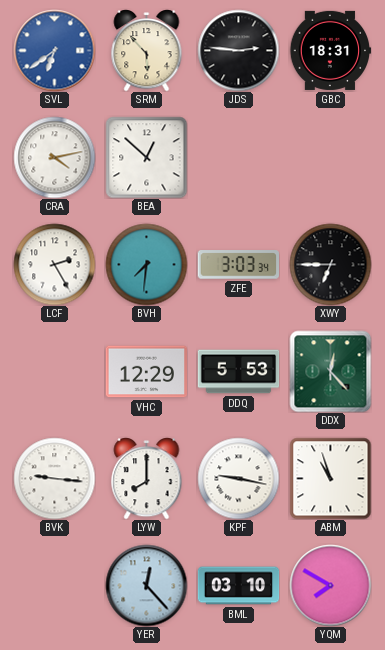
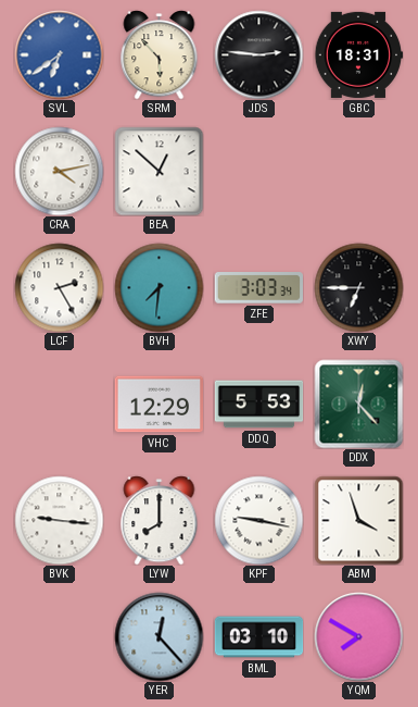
ABM: 10:57 -> 3:57 (358, 520)
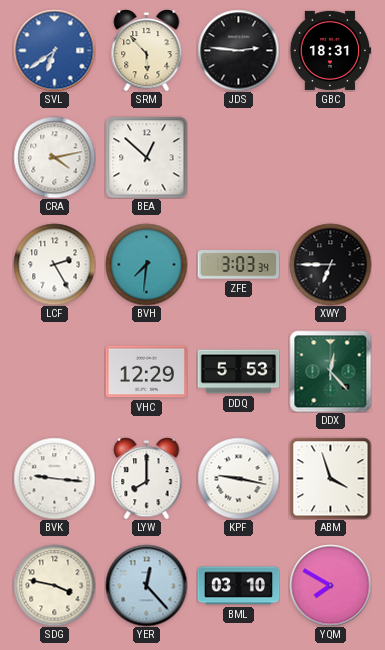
SDG: none -> 3:47 (54, 585)
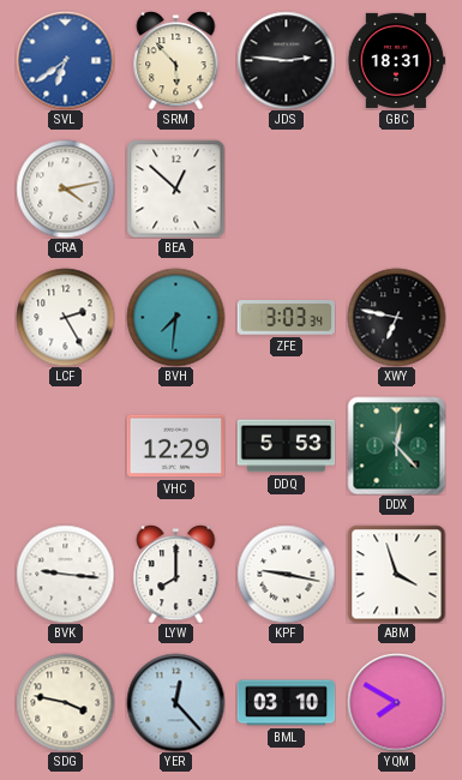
XWY: 6:45 -> 6:47 (396, 317)
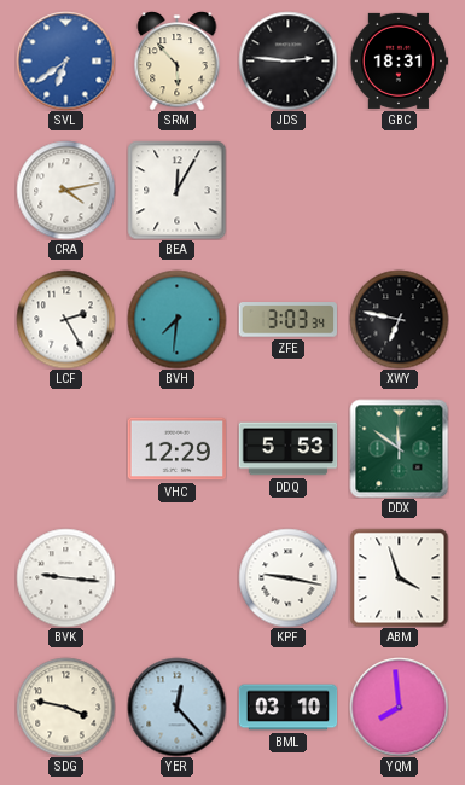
BEA: 12:52 -> 12:05 (176, 190)
DDX: 12:23 -> 11:51 (399, 448)
LYW: 8:00 -> none (176, 574)
YQM: 7:50 -> 7:59 (399, 706)
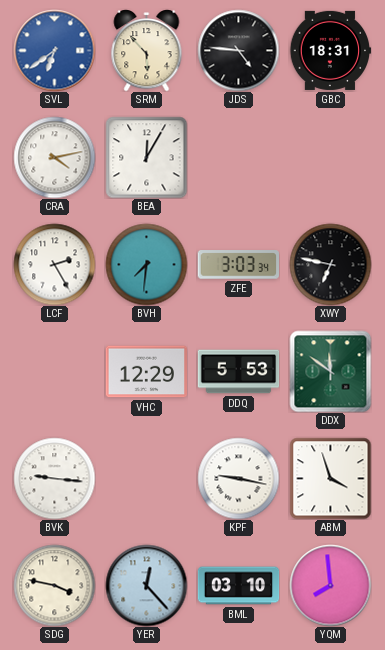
JDS: 2:46 -> 4:46 (238, 50)
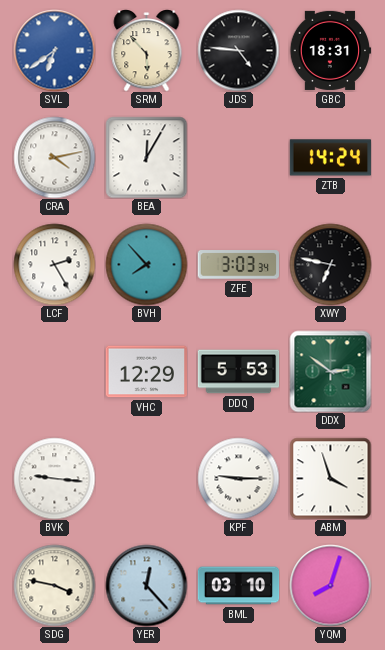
ZTB: none -> 14:24 (330, 158)
BVH: 7:31 -> 7:53 (146, 264)
DDX: 11:51 -> 2:51 (330, 371)
KPF: 9:17 -> 9:15 (238, 478)
YQM: 7:59 -> 8:03 (330, 585)
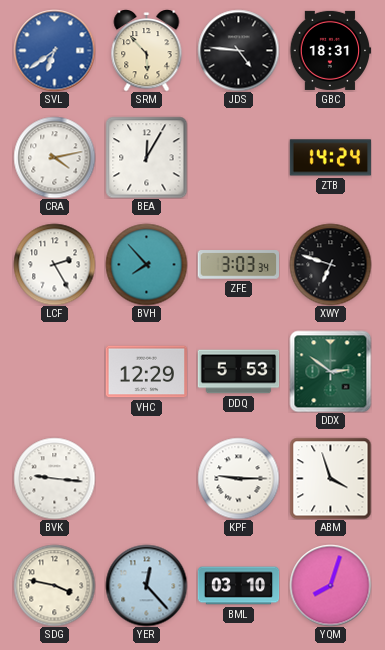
XWY: 6:47 -> 6:48 (330, 264)
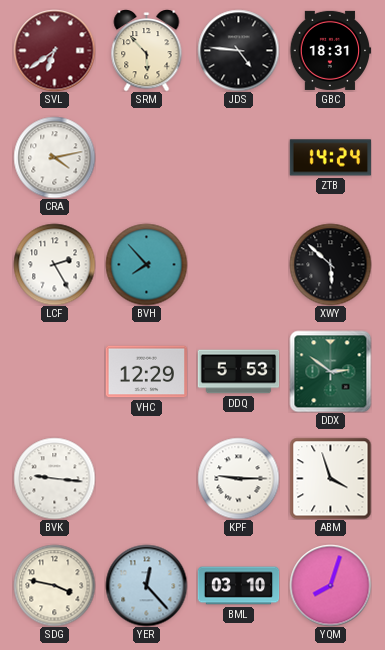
SVL dial: blue -> burgundy (54, 50)
BEA: 12:05 -> none (146, 157)
ZFE: 3:03 -> none (238, 265)
XWY: 6:48 -> 5:52 (330, 264)
